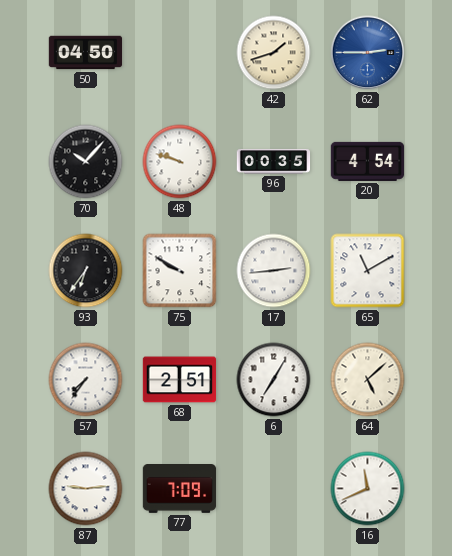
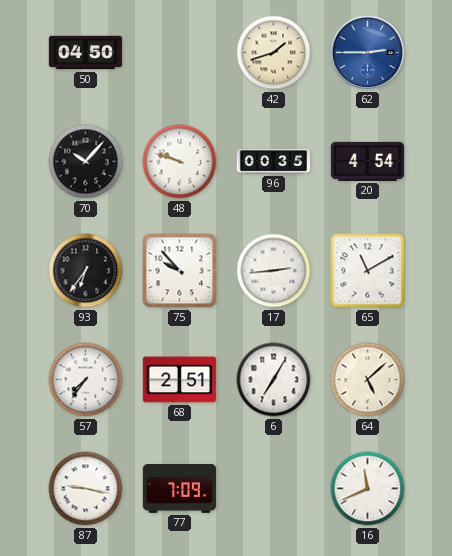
75: 9:50 -> 9:53 (180, 271)
87: 9:14 -> 9:17 (86, 489)
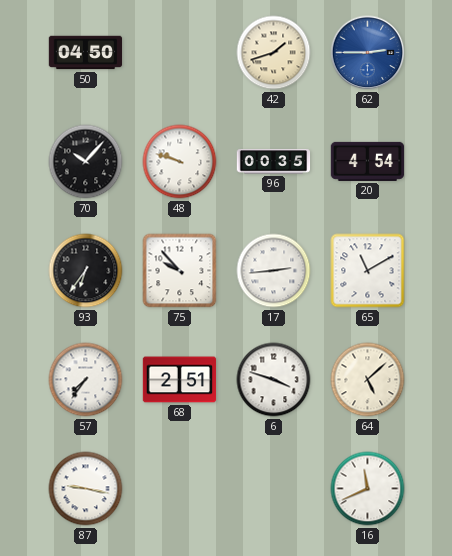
6: 7:05 -> 3:48 (274, 380)
77: 7:09 -> none (180, 489)
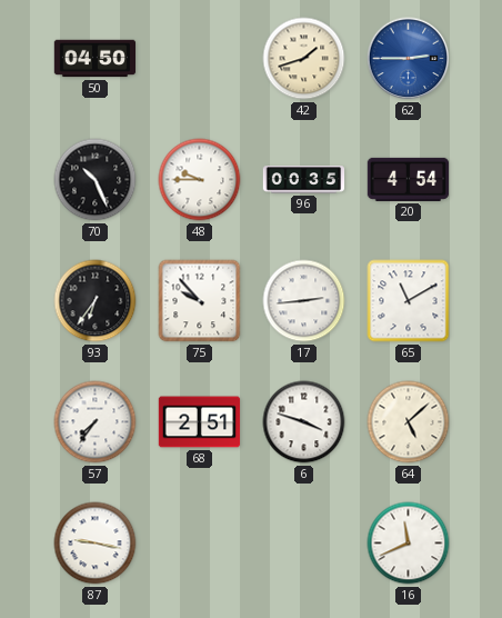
70: 10:07 -> 10:26 (96, 180)
48: 9:48 -> 9:45 (200, 180)
